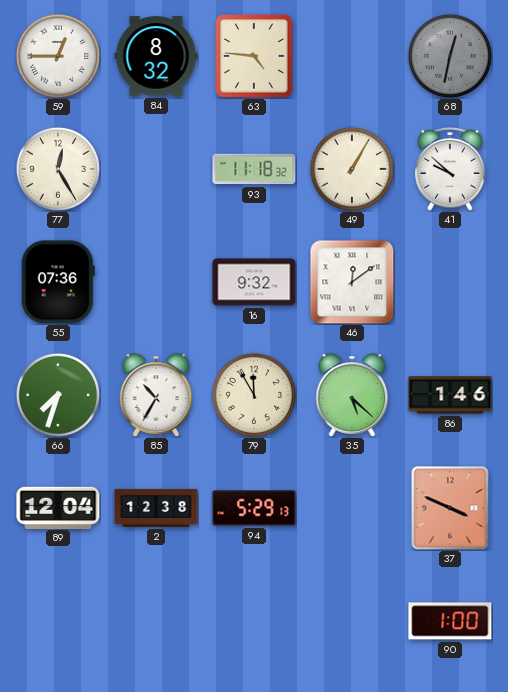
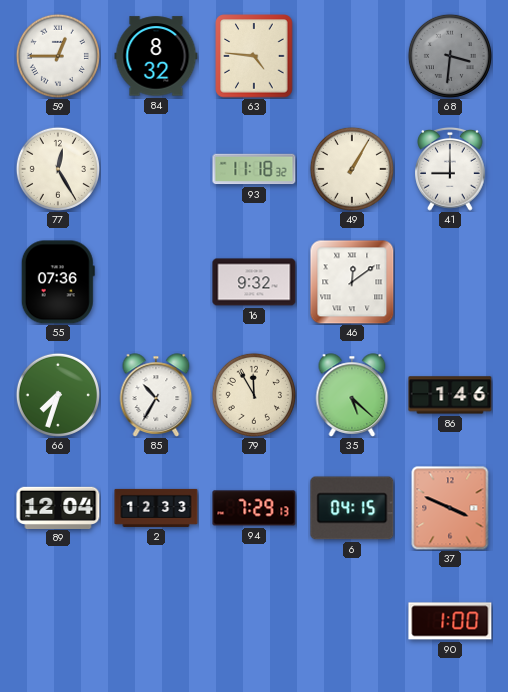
68: 12:32 -> 3:31 (450, 56)
41: 9:52 -> 9:00 (450, 169)
2: 12:38 -> 12:33 (156, 508)
94: 5:29 -> 7:29 (254, 508)
6: none -> 04:15 (352, 508)
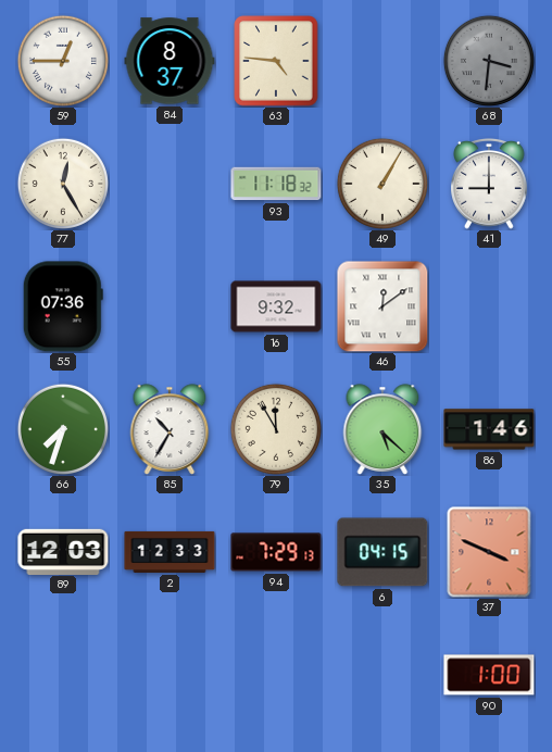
84: 8:32 -> 8:37 (170, 61)
89: 12:04 -> 12:03 (63, 551)
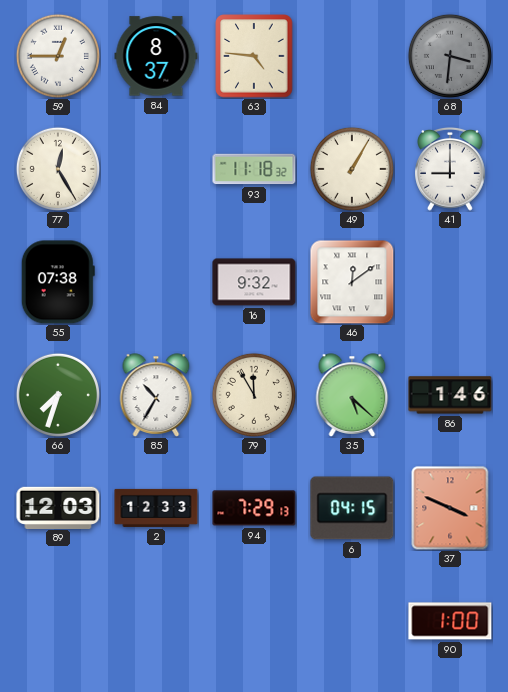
55: 07:36 -> 07:38 (58, 282)
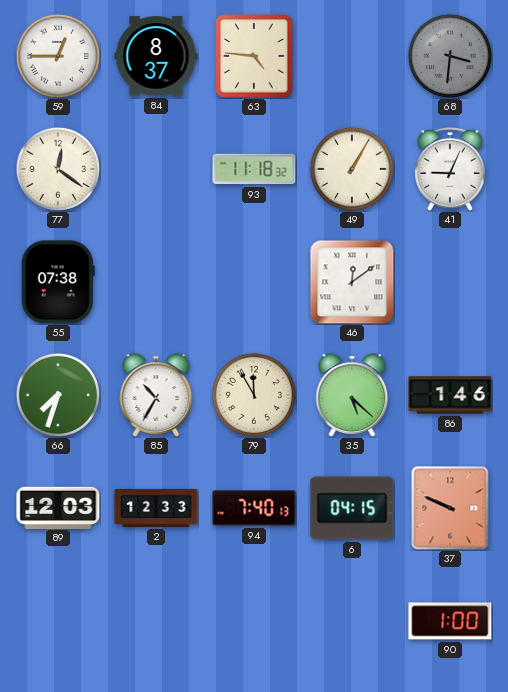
77: 12:25 -> 12:21 (58, 169)
41: 9:00 -> 9:04 (450, 169)
16: 9:32 -> none (254, 282)
94: 7:29 -> 7:40 (254, 508)
37: 3:49 -> 9:49 (450, 508)
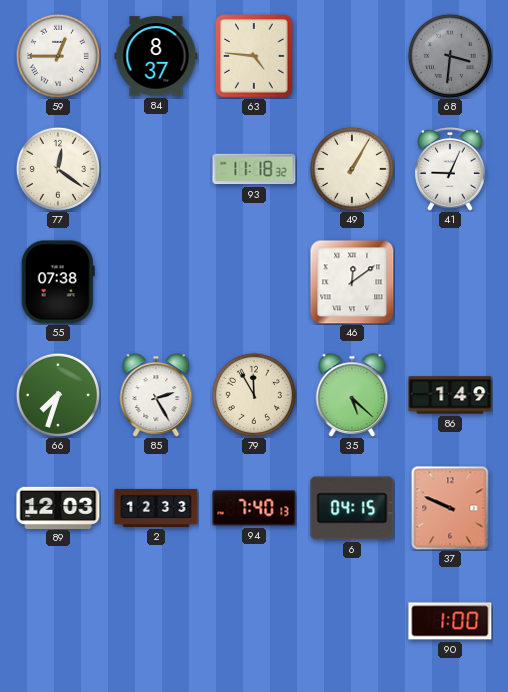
85: 10:35 -> 2:25 (156, 395)
86: 1:46 -> 1:49 (450, 395)
